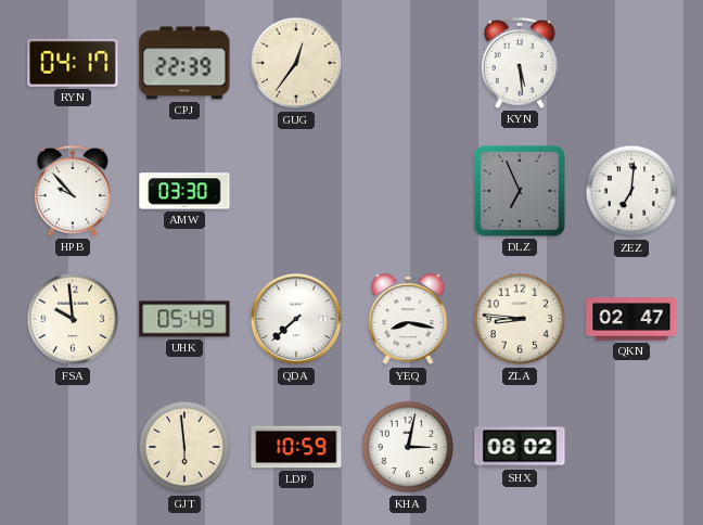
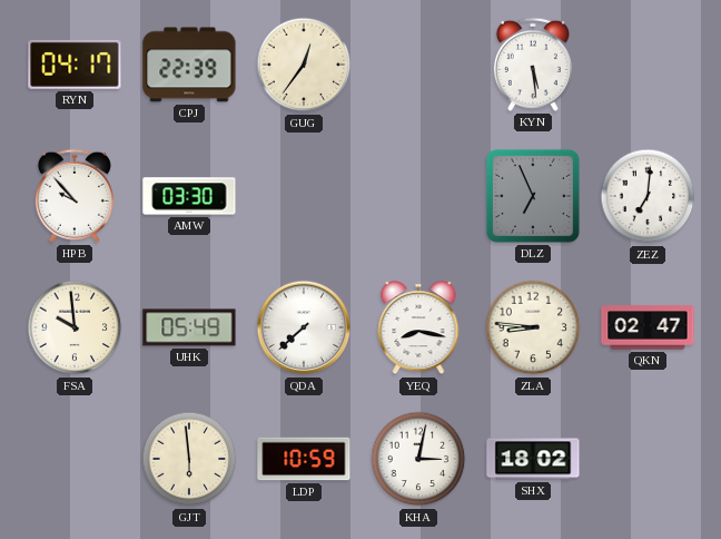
SHX: 08:02 -> 18:02 (533, 459)
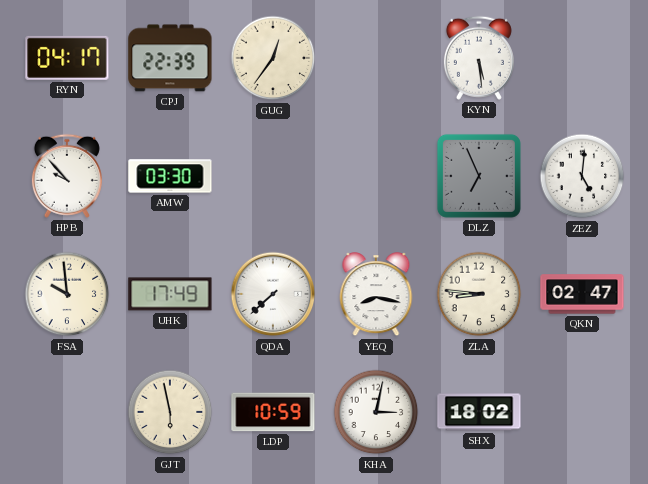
ZEZ: 7:01 -> 5:01 (582, 176)
UHK: 05:49 -> 17:49 (170, 294)
GJT: 5:59 -> 5:58 (170, 412)
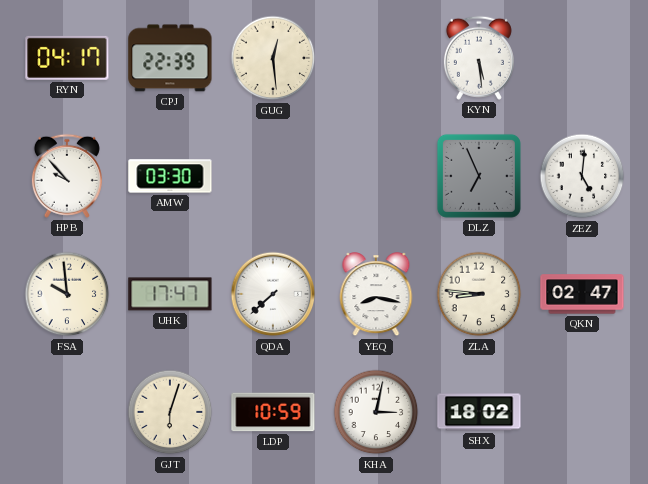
GUG: 12:36 -> 12:29 (273, 58)
UHK: 17:49 -> 17:47 (170, 294)
GJT: 5:58 -> 6:03 (170, 412)
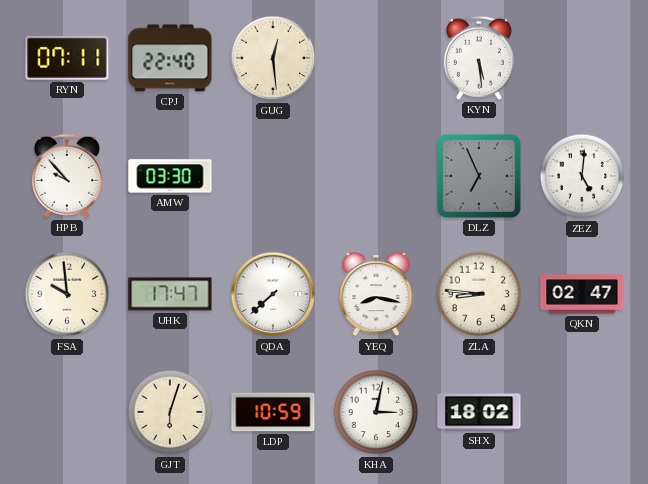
RYN: 04:17 -> 07:11 (67, 58)
CPJ: 22:39 -> 22:40 (170, 58)
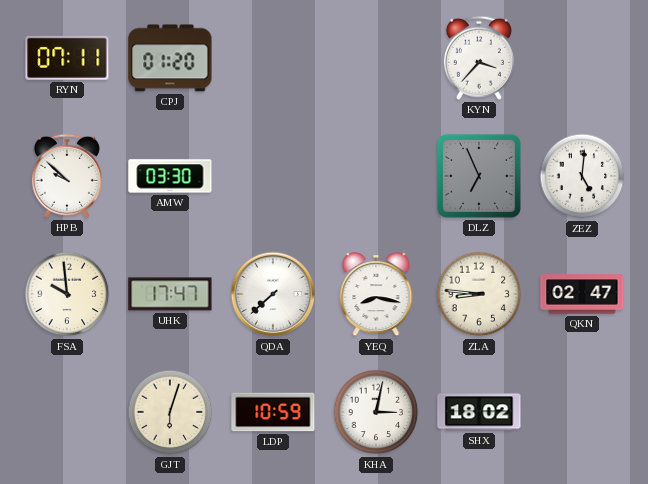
CPJ: 22:40 -> 01:20 (170, 58)
GUG: 12:29 -> none (273, 58)
KYN: 5:29 -> 3:37 (479, 58)
HPB: 9:53 -> 9:52 (67, 176)
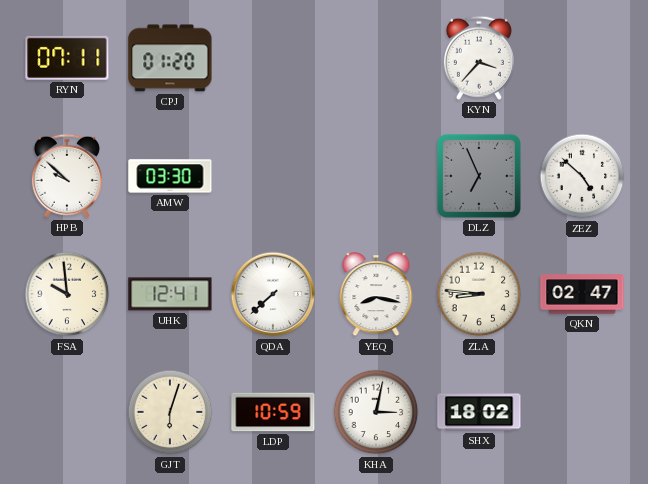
ZEZ: 5:01 -> 4:52 (582, 176)
UHK: 17:47 -> 12:41 (170, 294)
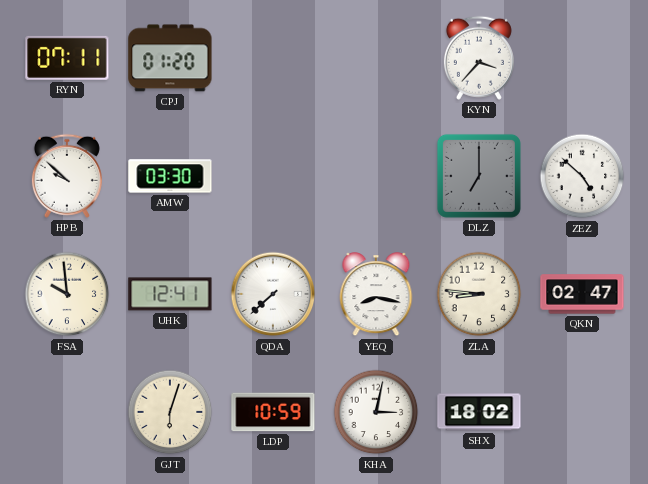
DLZ: 6:56 -> 7:00 (479, 176)
